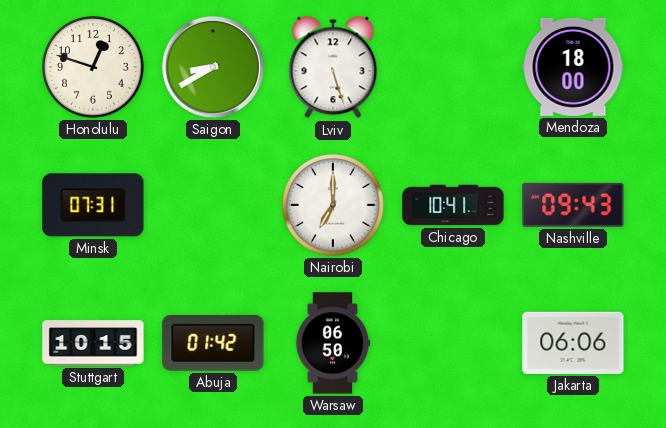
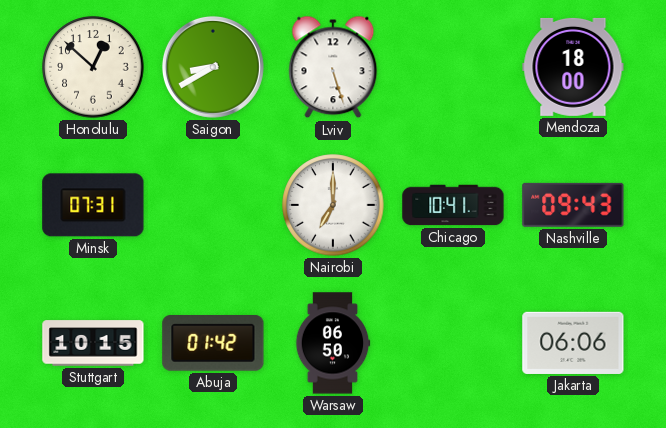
Honolulu: 12:48 -> 12:52 (93, 67)
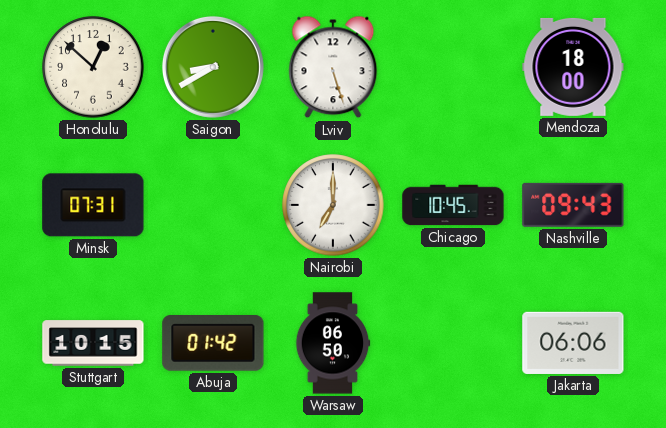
Chicago: 10:41 -> 10:45 (453, 205)
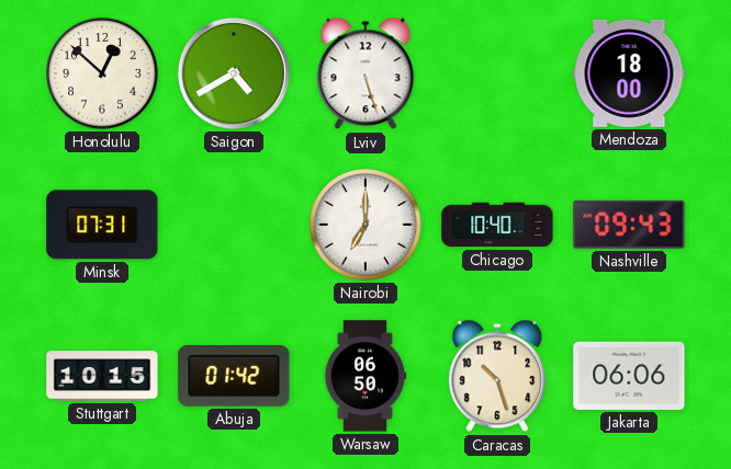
Saigon: 8:40 -> 4:40 (234, 73)
Chicago: 10:45 -> 10:40 (497, 225)
Caracas: none -> 10:27 (497, 376)
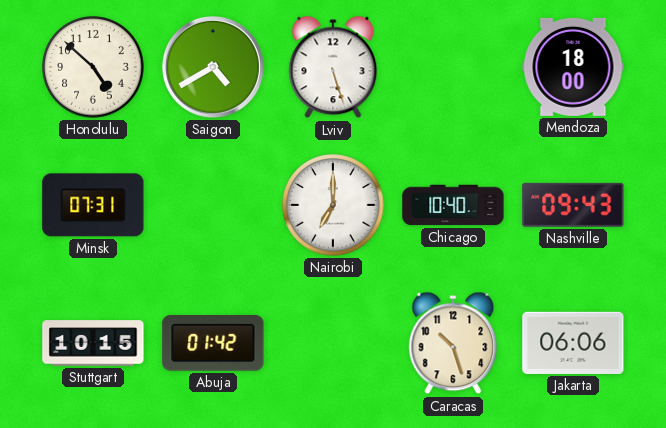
Honolulu: 12:52 -> 4:52 (93, 67)
Warsaw: 06:50 -> none (365, 376)
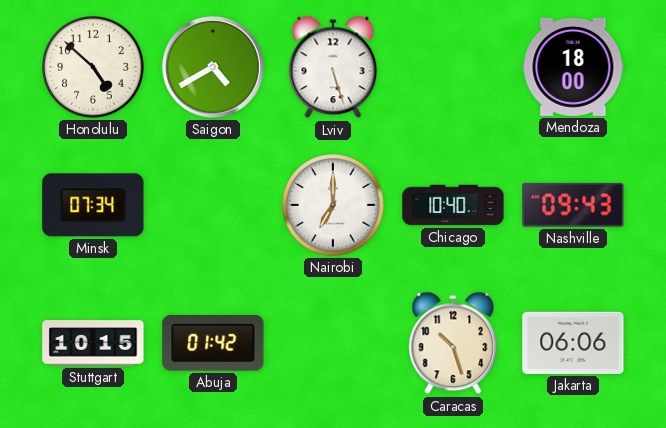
Minsk: 07:31 -> 07:34 (93, 205)
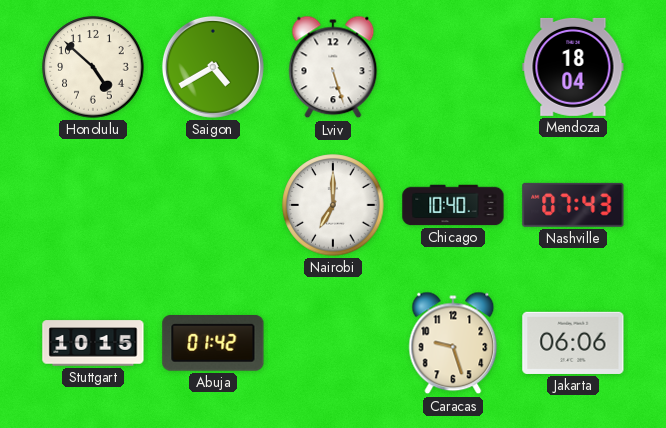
Mendoza: 18:00 -> 18:04 (573, 67)
Minsk: 07:34 -> none (93, 205)
Nashville: 09:43 -> 07:43 (573, 205)
Caracas: 10:27 -> 9:27 (453, 343)
